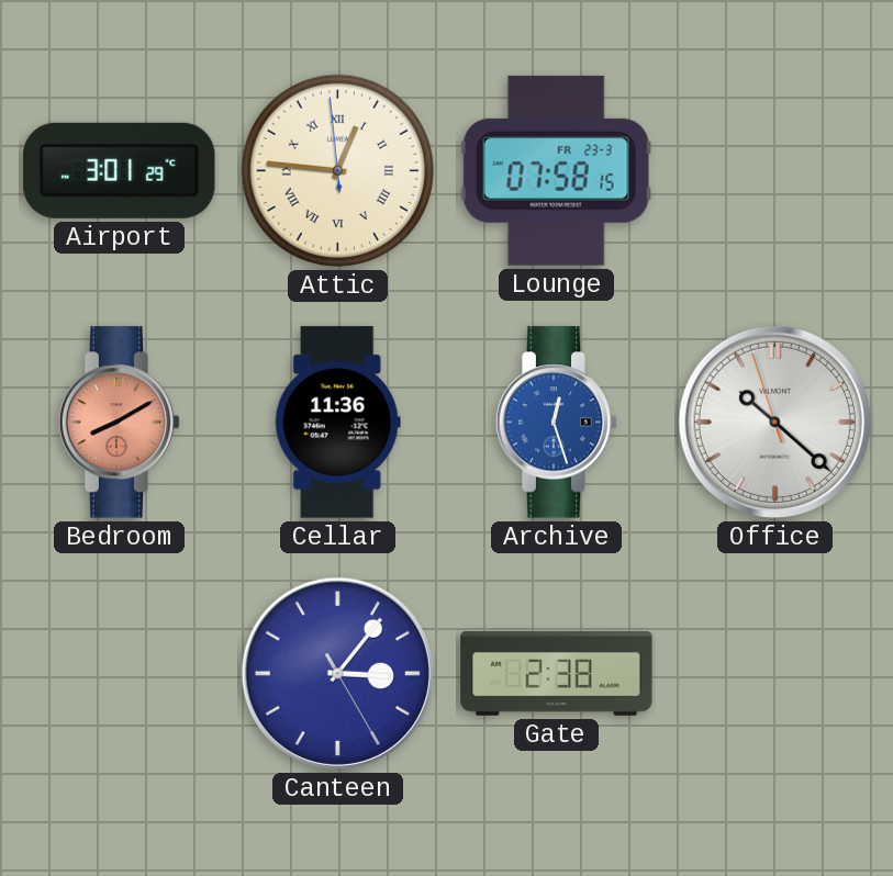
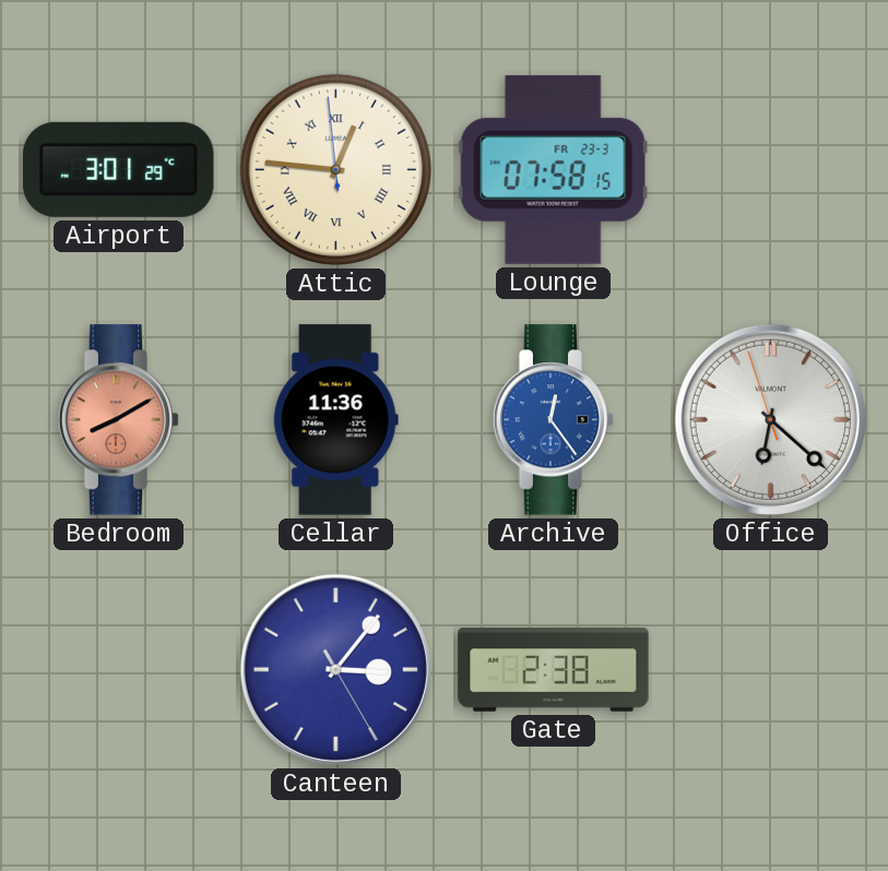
Archive: 12:27 -> 12:24 (554, 420)
Office: 10:21 -> 6:21 (770, 419)
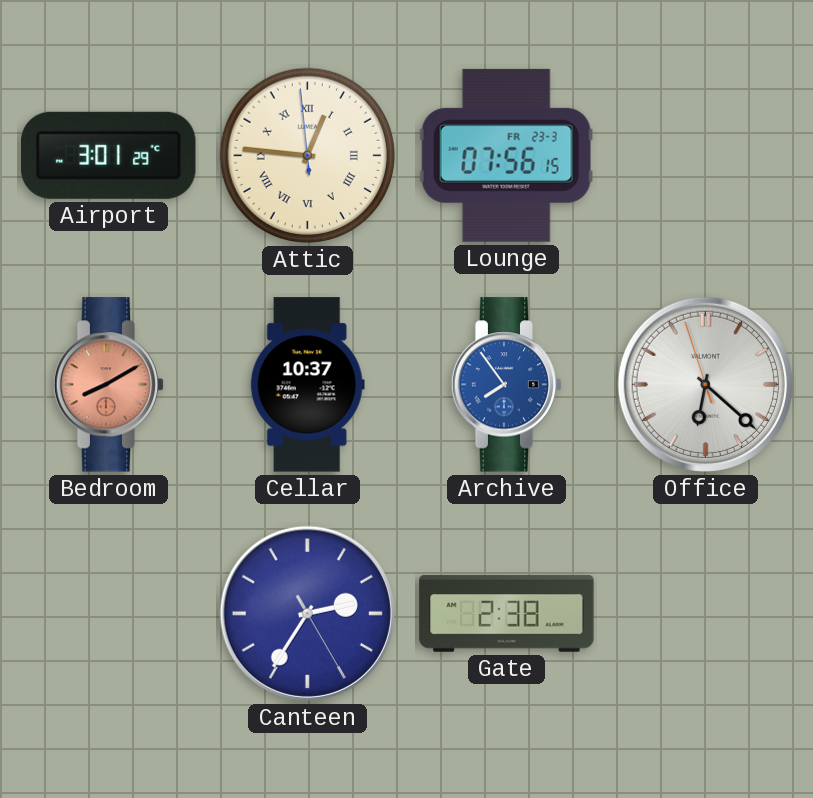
Lounge: 07:58 -> 07:56 (506, 155)
Cellar: 11:36 -> 10:37 (307, 385)
Archive: 12:24 -> 7:54 (507, 385)
Canteen: 3:06 -> 2:35 (307, 613)
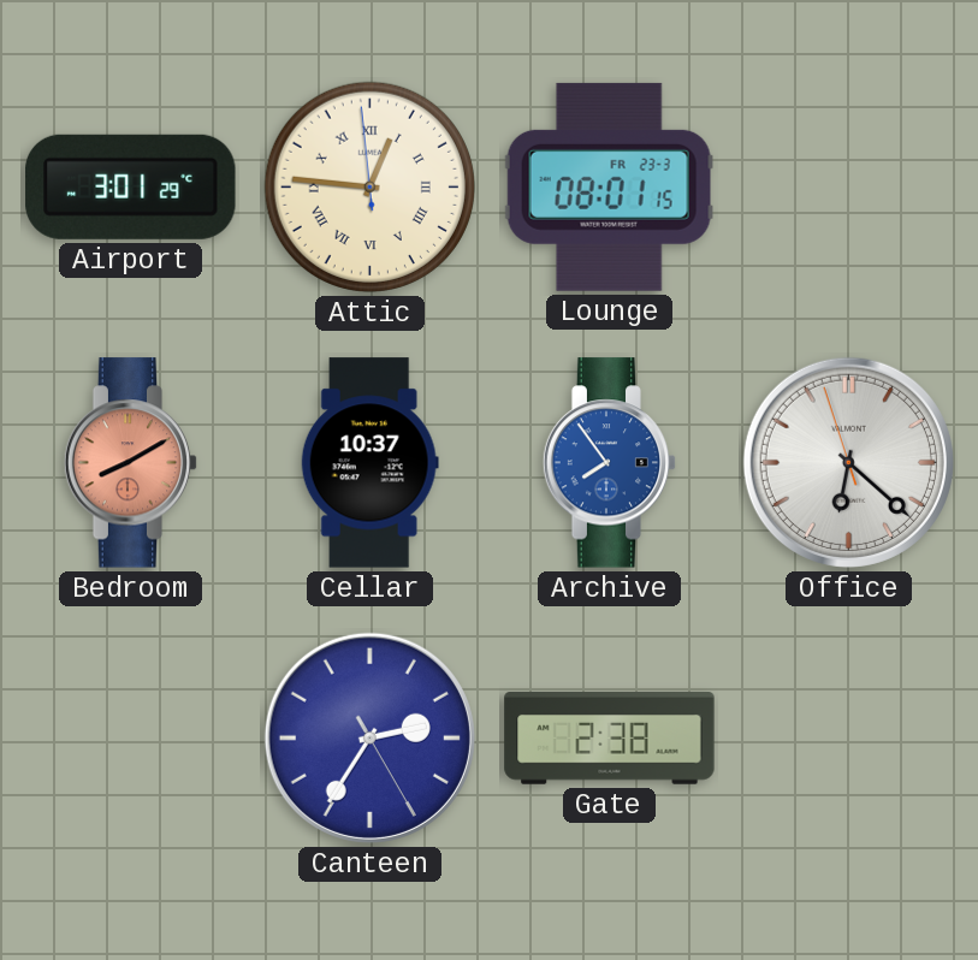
Lounge: 07:56 -> 08:01 (609, 186)
